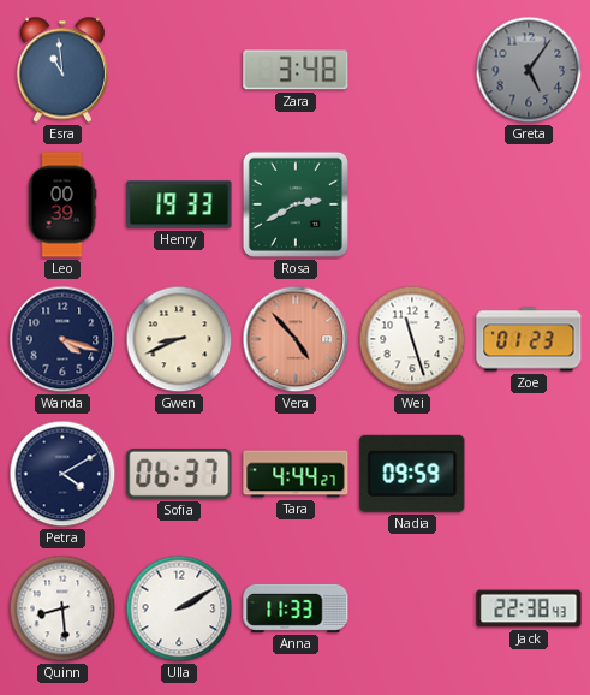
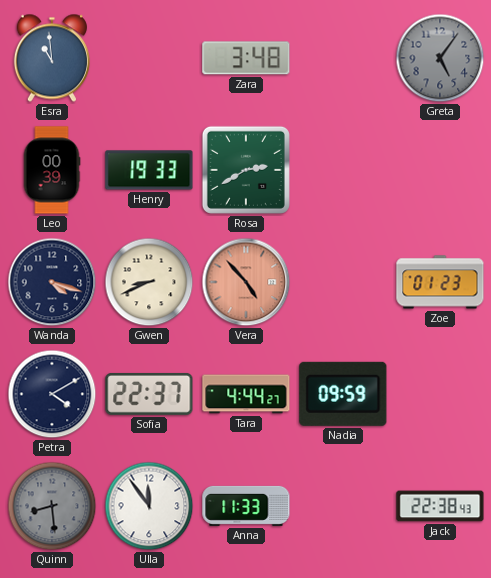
Wei: 11:27 -> none (412, 339)
Sofia: 06:37 -> 22:37 (149, 394)
Quinn dial: white -> grey (52, 506)
Ulla: 2:10 -> 11:54 (149, 506)
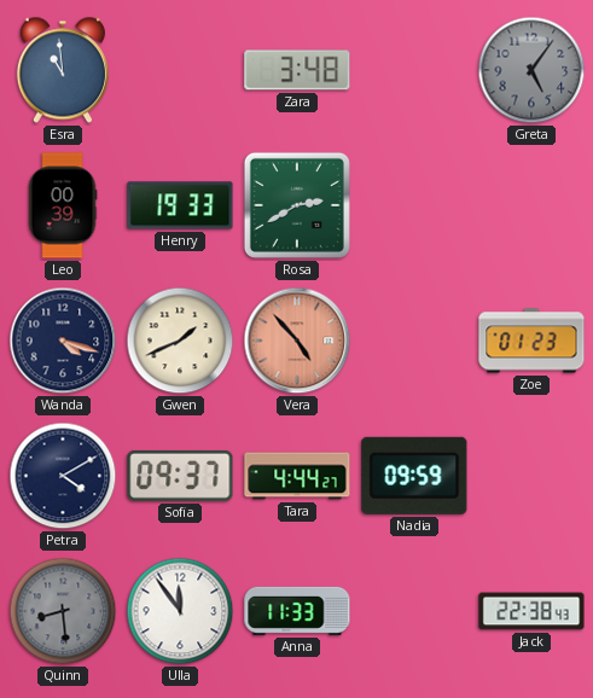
Gwen: 8:41 -> 1:41 (180, 341)
Sofia: 22:37 -> 09:37 (180, 476)
